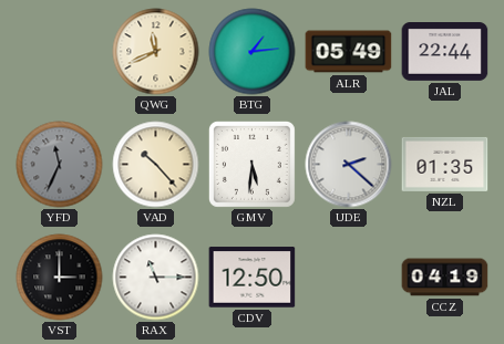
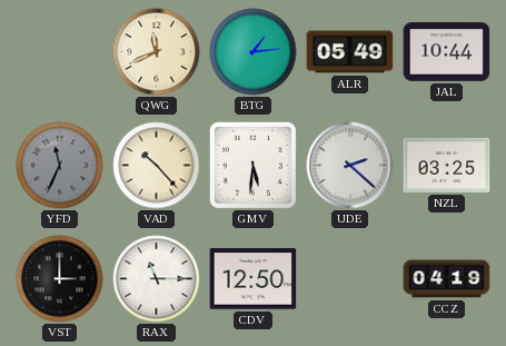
JAL: 22:44 -> 10:44 (447, 52)
NZL: 01:35 -> 03:25 (447, 165)
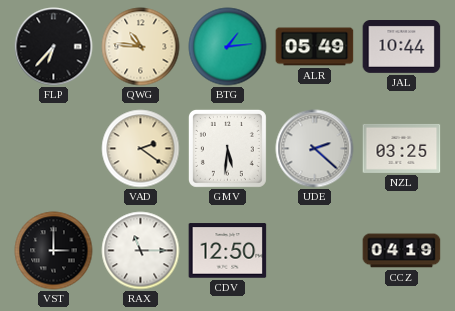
FLP: none -> 6:37 (54, 47)
QWG: 11:41 -> 10:46 (141, 47)
YFD: 11:34 -> none (60, 166)
VAD: 10:23 -> 2:21 (141, 149)
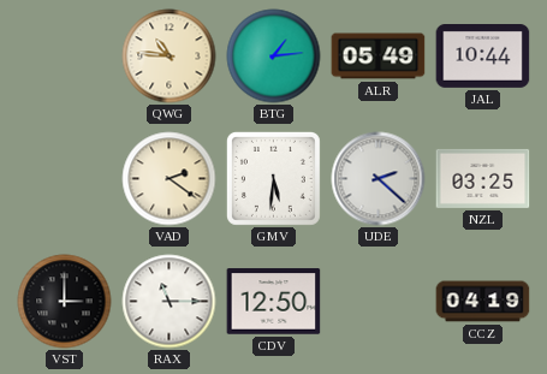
FLP: 6:37 -> none (54, 47)
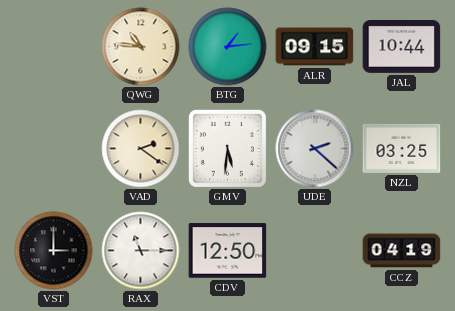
ALR: 05:49 -> 09:15 (315, 47)
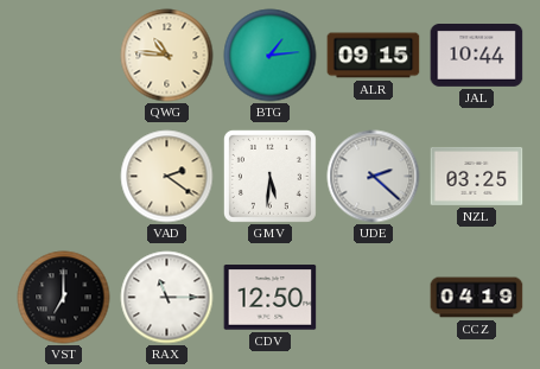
VST: 3:00 -> 7:00 (64, 298)
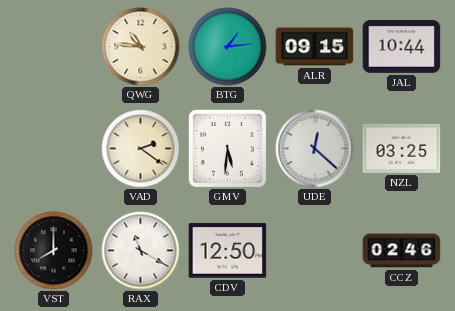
UDE: 2:22 -> 12:22 (315, 149)
VST: 7:00 -> 8:00 (54, 251)
RAX: 11:15 -> 11:20 (141, 251)
CCZ: 04:19 -> 02:46 (402, 251)
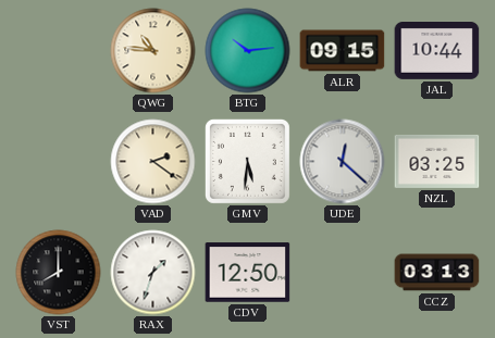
BTG: 1:14 -> 10:14 (248, 51)
RAX: 11:20 -> 1:33 (153, 273)
CCZ: 02:46 -> 03:13 (437, 273)
